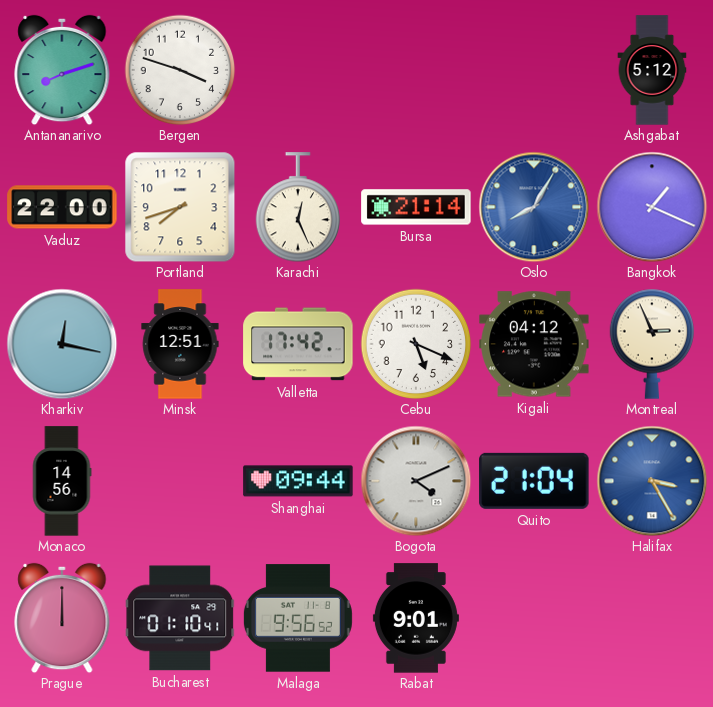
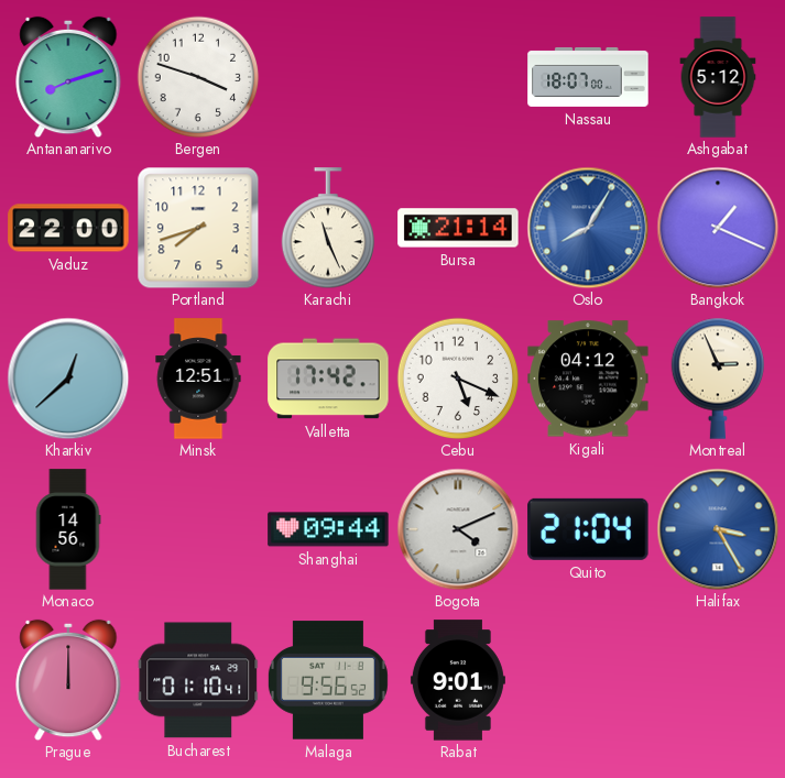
Nassau: none -> 18:07 (588, 77)
Karachi: 12:26 -> 11:26 (328, 228)
Kharkiv: 12:17 -> 12:38 (68, 379)
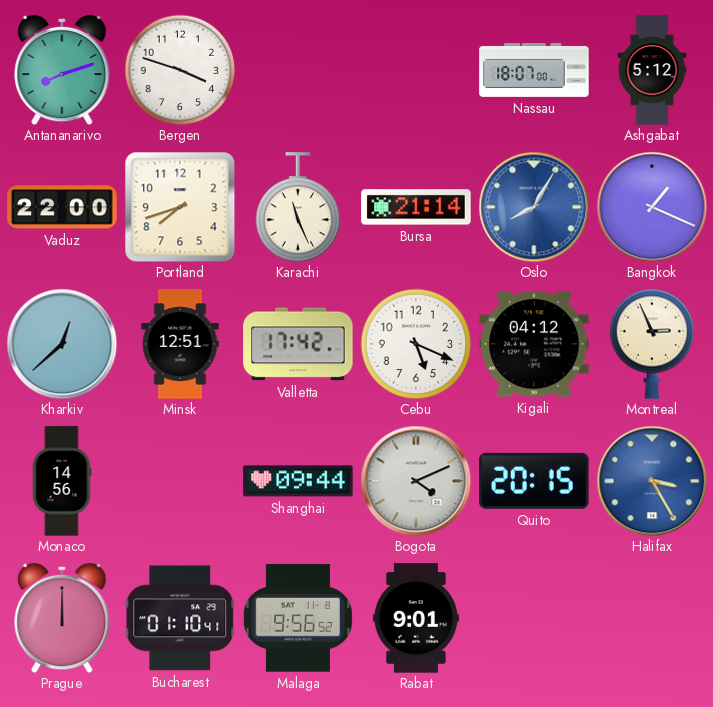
Quito: 21:04 -> 20:15 (534, 481)
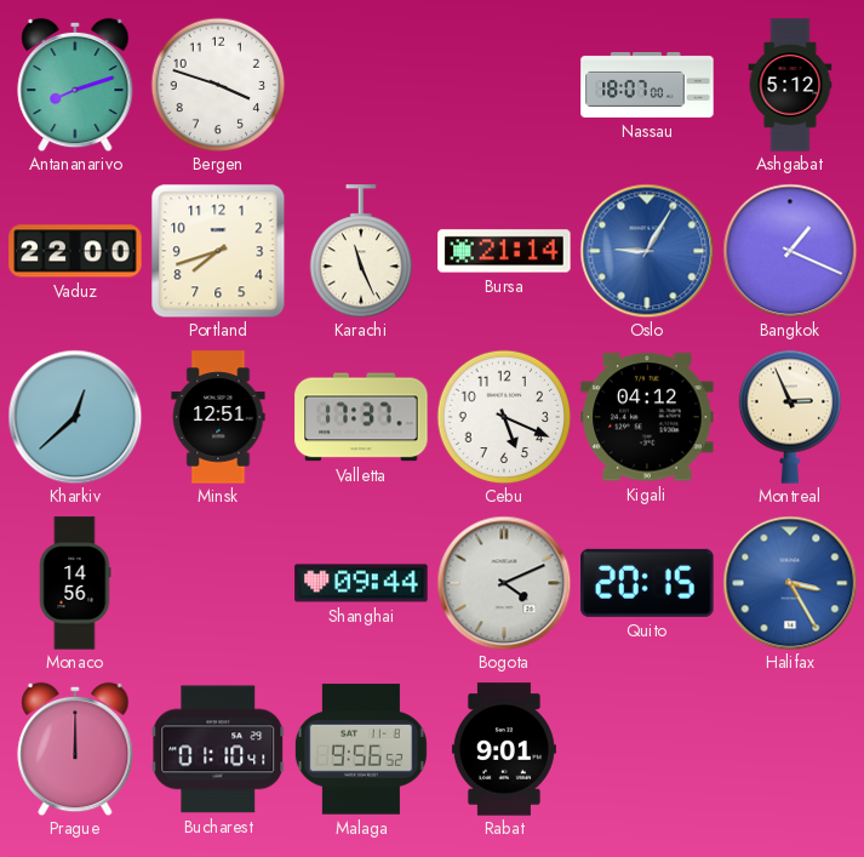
Oslo: 8:05 -> 9:05 (647, 251)
Valletta: 17:42 -> 17:37 (361, 417)
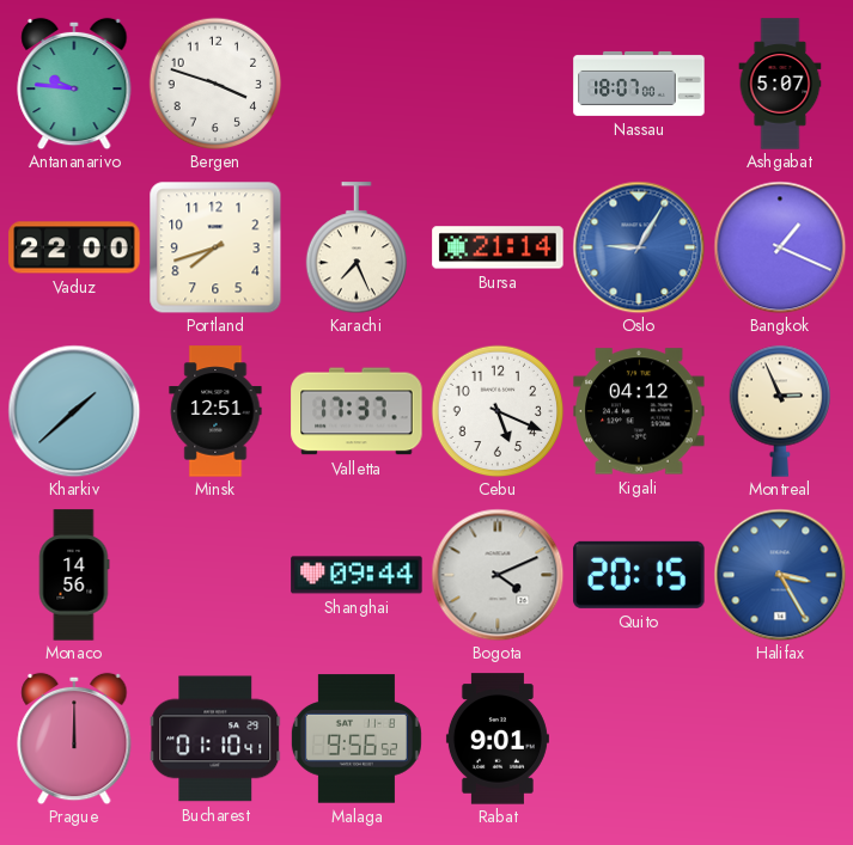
Antananarivo: 8:12 -> 9:46 (74, 84)
Ashgabat: 5:12 -> 5:07 (780, 84)
Karachi: 11:26 -> 7:26 (357, 247)
Kharkiv: 12:38 -> 1:38 (74, 411)
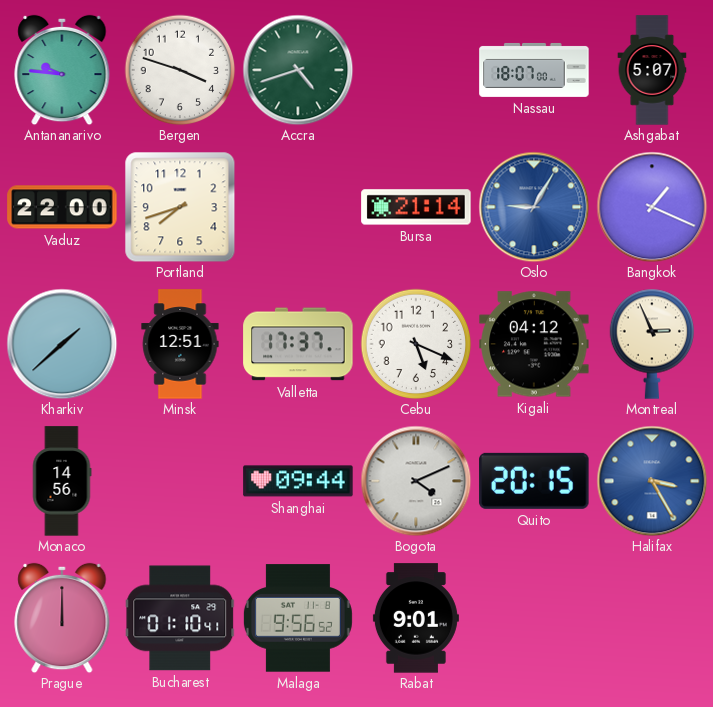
Accra: none -> 4:42 (298, 70)
Karachi: 7:26 -> none (357, 247)
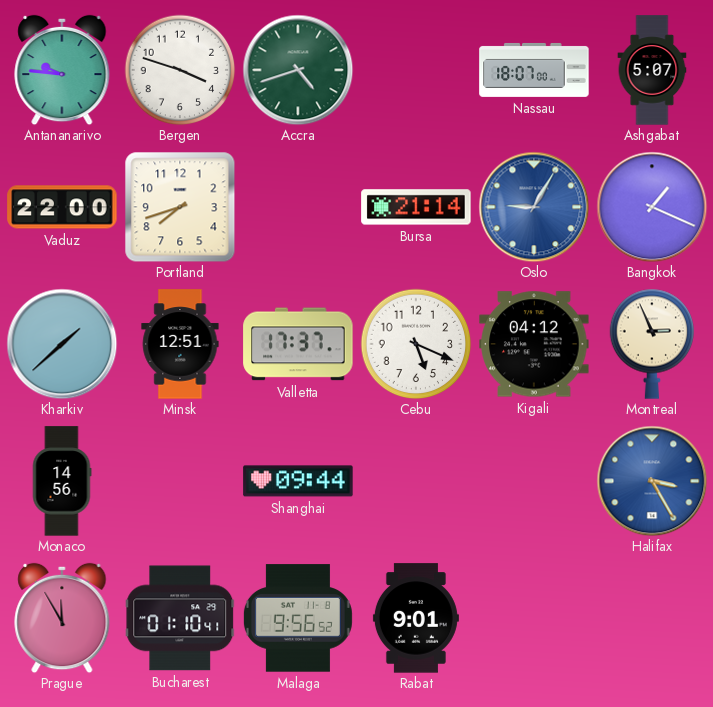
Bogota: 4:11 -> none (416, 481)
Quito: 20:15 -> none (534, 481)
Prague: 12:00 -> 11:55 (62, 618)
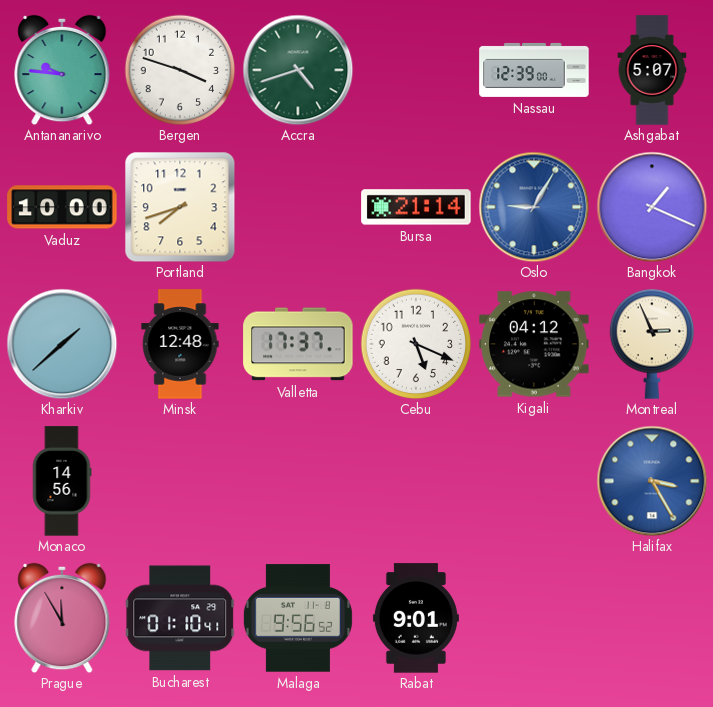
Nassau: 18:07 -> 12:39 (534, 70)
Vaduz: 22:00 -> 10:00 (62, 207)
Minsk: 12:51 -> 12:48 (180, 344)
Shanghai: 09:44 -> none (298, 481)
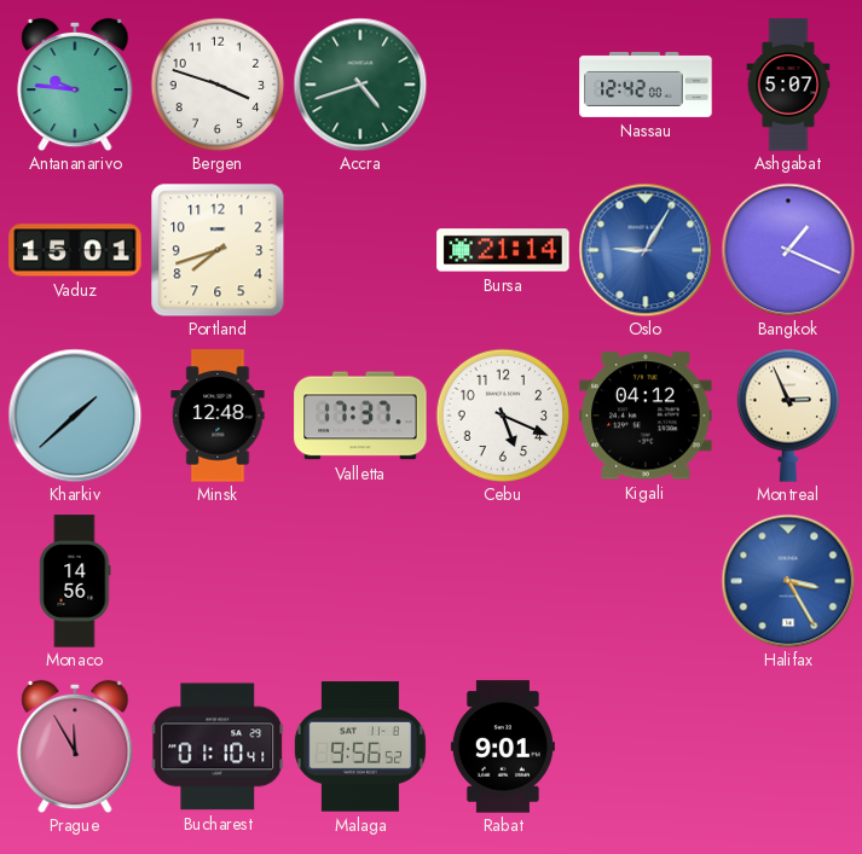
Nassau: 12:39 -> 12:42 (646, 85)
Vaduz: 10:00 -> 15:01 (75, 250)
